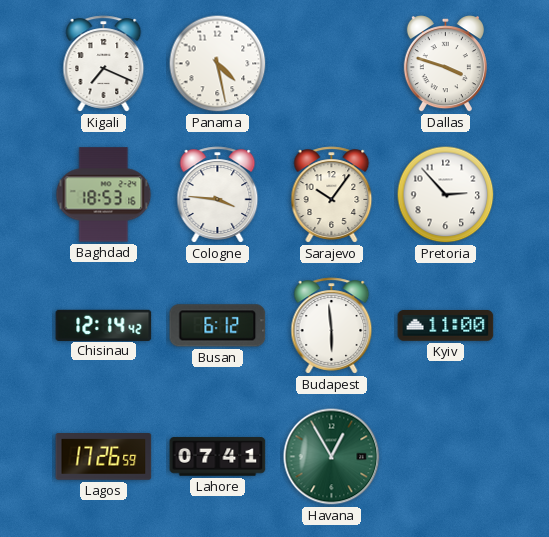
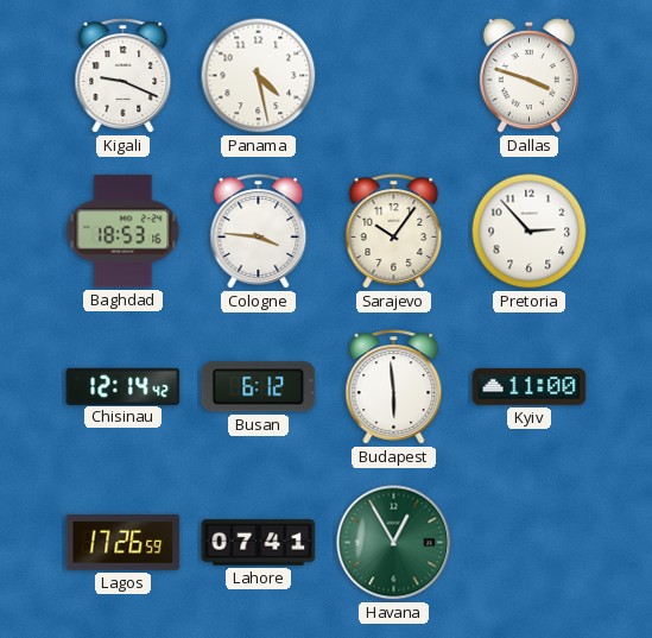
Kigali: 7:19 -> 9:19 (124, 76)
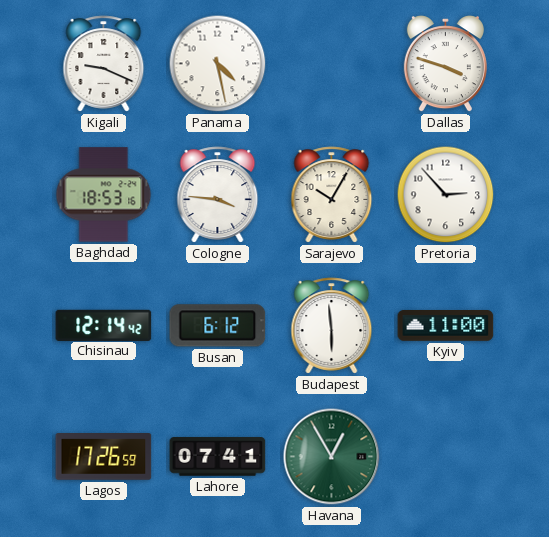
Sarajevo: 10:06 -> 10:05 (332, 195)
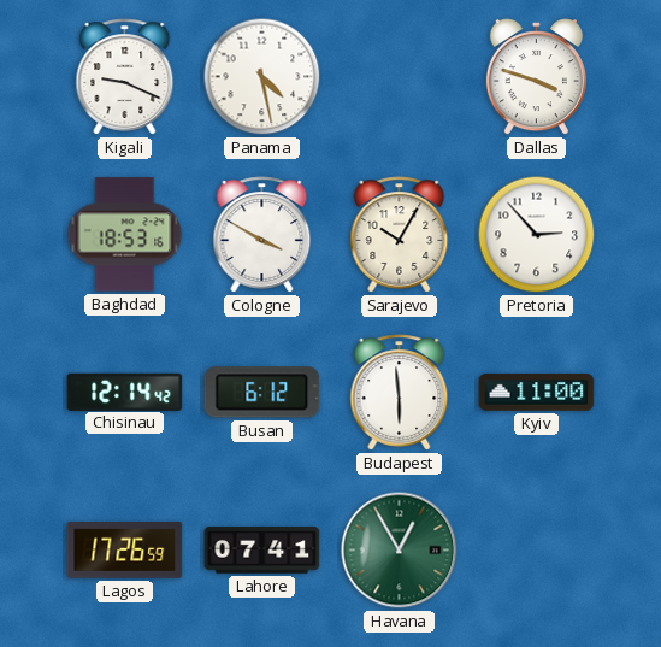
Cologne: 3:46 -> 3:50 (262, 235)
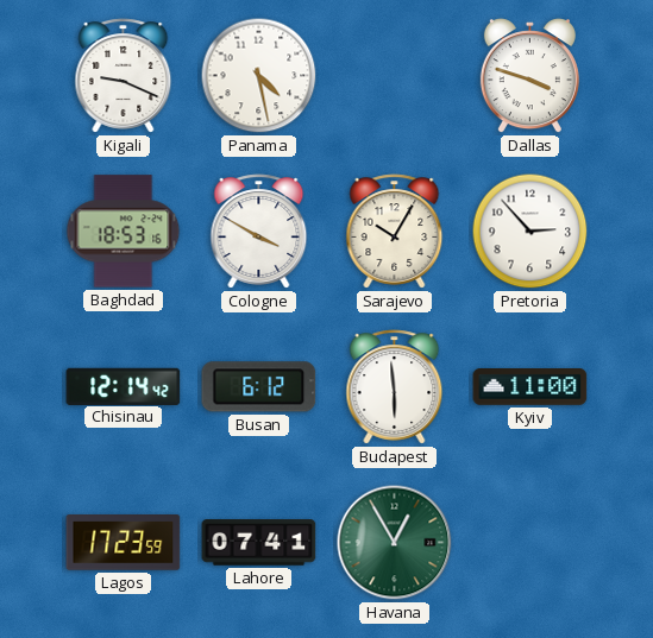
Lagos: 17:26 -> 17:23 (124, 543)
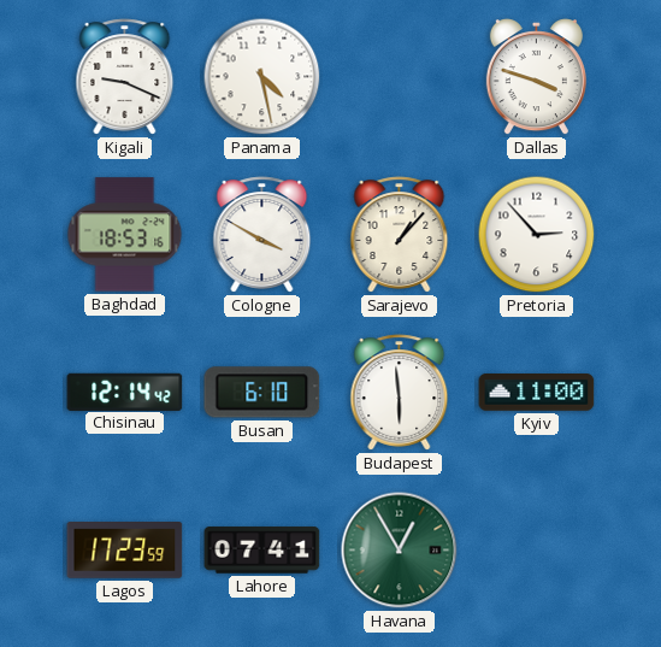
Sarajevo: 10:05 -> 1:07 (400, 235)
Busan: 6:12 -> 6:10 (262, 393)
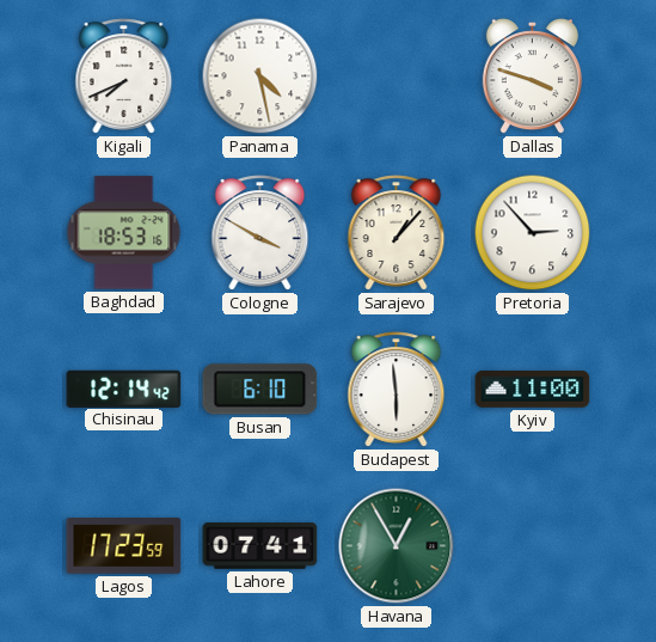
Kigali: 9:19 -> 7:41 (124, 77)
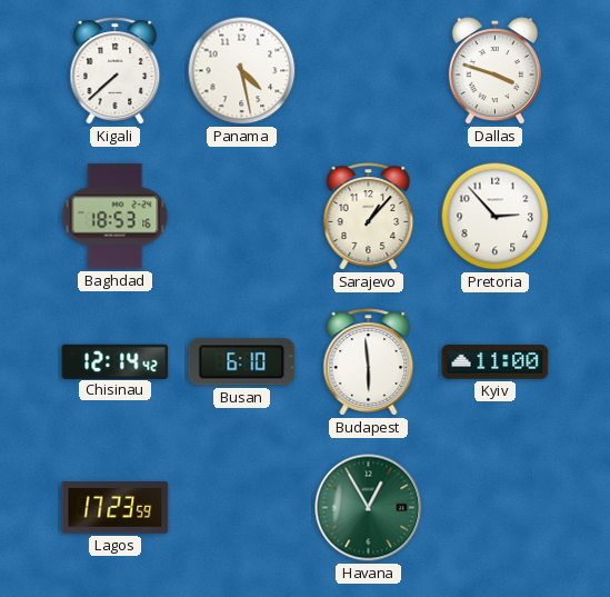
Kigali: 7:41 -> 7:38 (116, 71)
Cologne: 3:50 -> none (260, 233)
Lahore: 07:41 -> none (260, 546)
